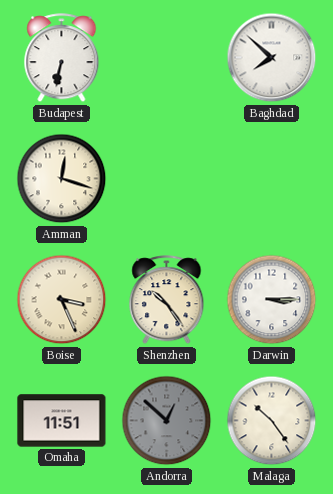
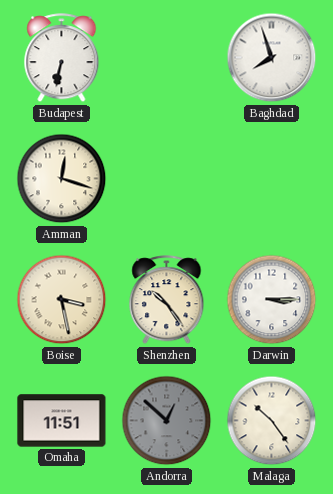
Baghdad: 7:52 -> 7:57 (272, 58)
Boise: 3:26 -> 3:28 (62, 300)
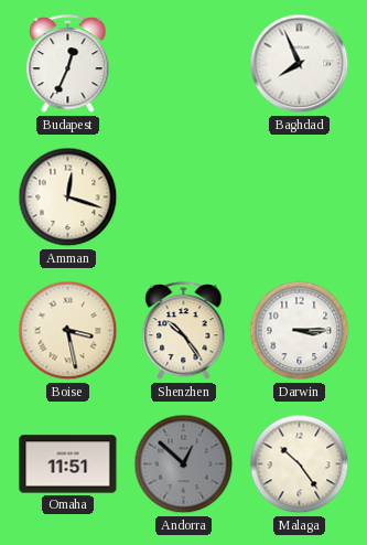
Budapest: 6:32 -> 12:34 (68, 64)
Baghdad: 7:57 -> 7:56 (300, 64)
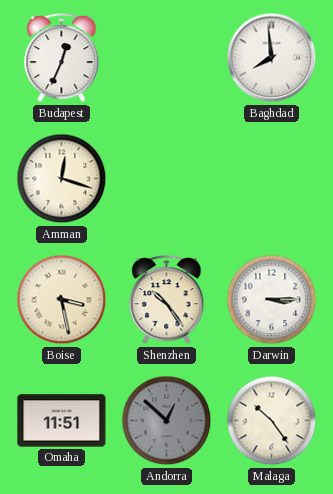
Baghdad: 7:56 -> 7:59 (272, 58)
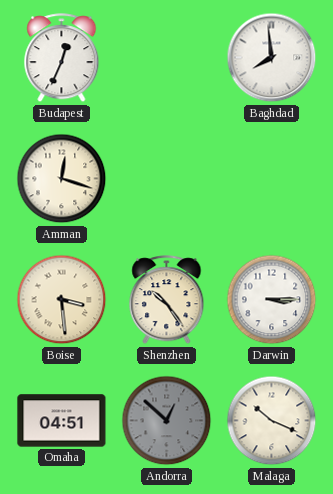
Boise: 3:28 -> 3:29 (62, 300)
Omaha: 11:51 -> 04:51 (62, 421)
Malaga: 10:24 -> 10:19 (272, 421)
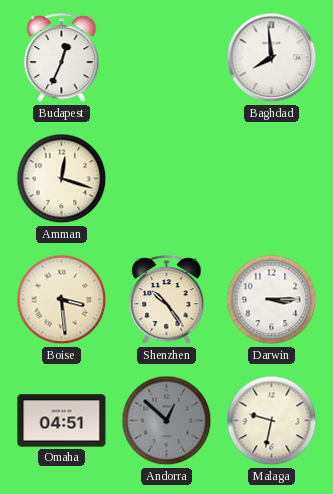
Malaga: 10:19 -> 9:32 (272, 421)
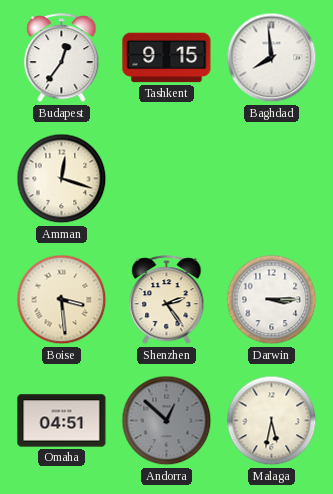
Budapest: 12:34 -> 12:36 (62, 58)
Tashkent: none -> 9:15 (167, 58)
Shenzhen: 10:24 -> 2:24 (167, 300)
Malaga: 9:32 -> 5:32 (272, 421)
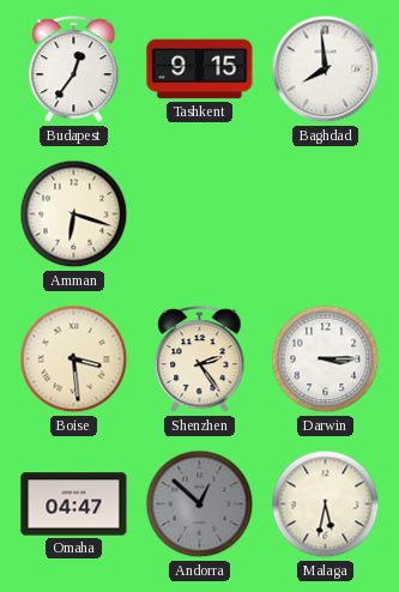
Amman: 12:18 -> 6:18 (74, 215)
Omaha: 04:51 -> 04:47 (74, 505)
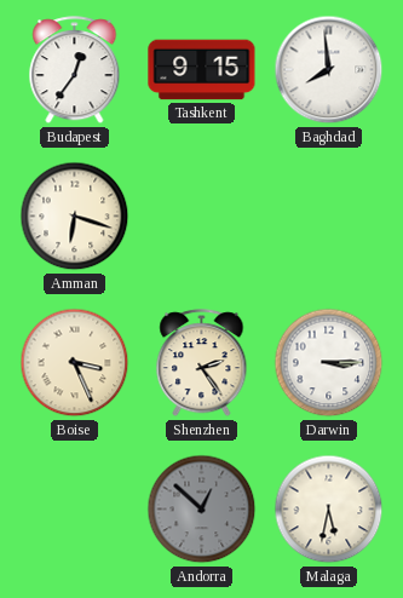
Boise: 3:29 -> 3:26 (75, 363)
Omaha: 04:47 -> none (74, 505)
